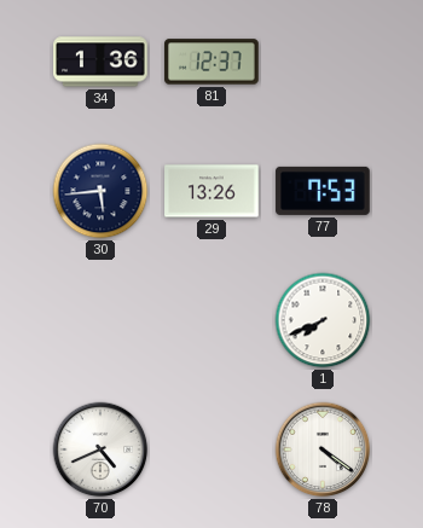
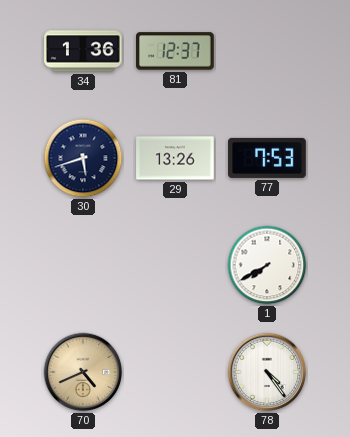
30: 5:44 -> 5:42 (83, 158)
1: 7:41 -> 7:40 (267, 265)
70 dial: white -> champagne (83, 372)
78: 4:21 -> 4:24 (267, 372)
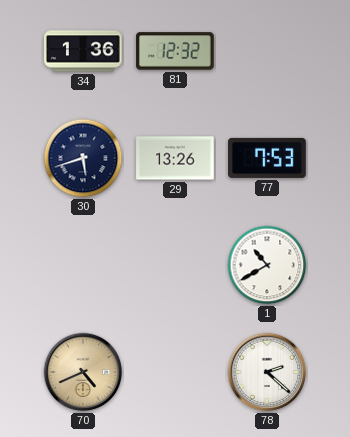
81: 12:37 -> 12:32 (175, 51)
1: 7:40 -> 10:40 (267, 265)
78: 4:24 -> 2:22 (267, 372)
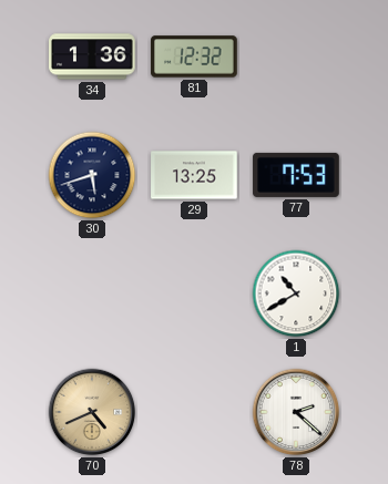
29: 13:26 -> 13:25 (194, 175)
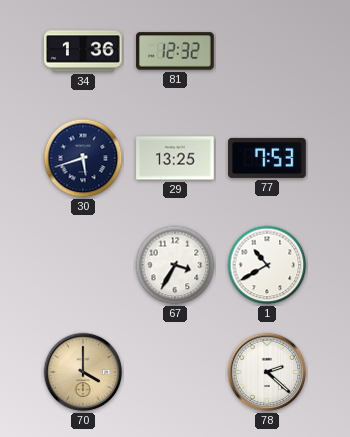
67: none -> 3:35 (175, 265)
70: 4:41 -> 4:00 (83, 372)
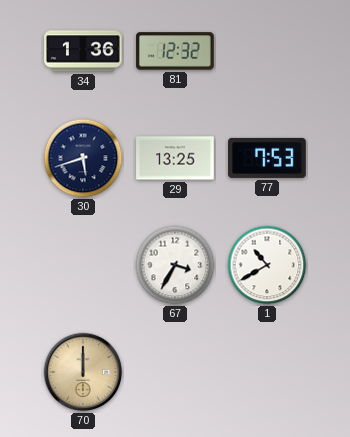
70: 4:00 -> 12:00 (83, 372)
78: 2:22 -> none (267, 372)
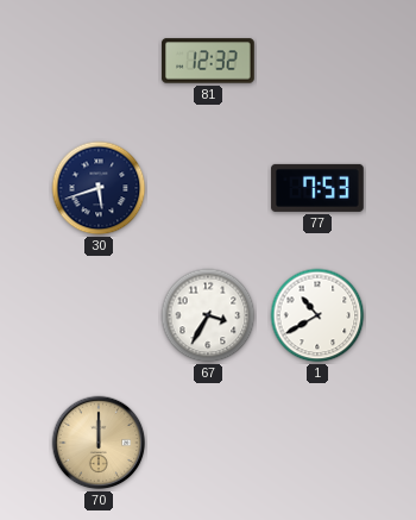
34: 1:36 -> none (83, 51)
29: 13:25 -> none (175, 158)
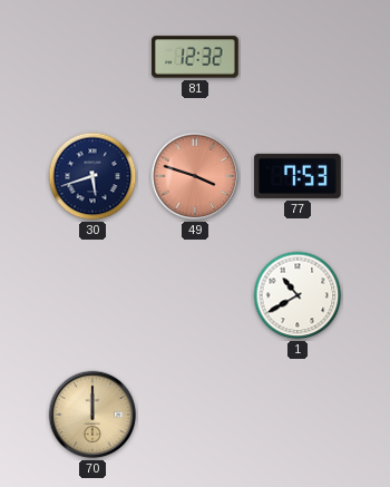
49: none -> 3:48 (195, 176)
67: 3:35 -> none (208, 315)
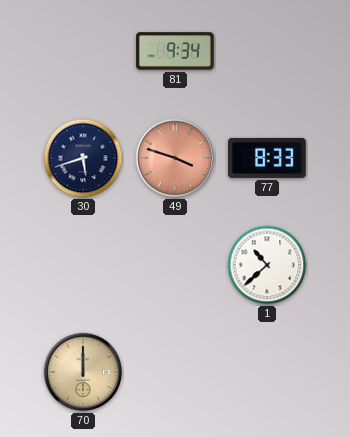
81: 12:32 -> 9:34 (175, 51)
77: 7:53 -> 8:33 (267, 158)
1: 10:40 -> 10:38 (267, 265)
